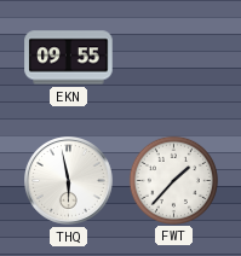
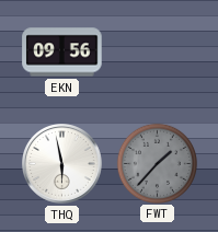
EKN: 09:55 -> 09:56 (62, 53)
FWT dial: white -> grey (157, 163)
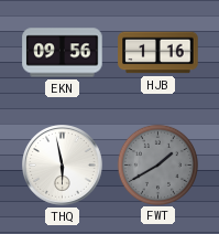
HJB: none -> 1:16 (158, 53)
FWT: 1:37 -> 1:40 (157, 164)
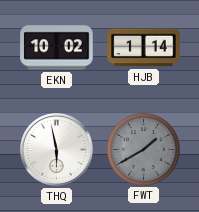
EKN: 09:56 -> 10:02 (57, 48)
HJB: 1:16 -> 1:14 (144, 48)
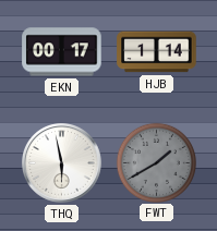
EKN: 10:02 -> 00:17 (62, 52)
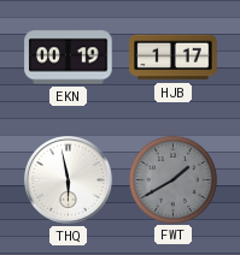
EKN: 00:17 -> 00:19 (69, 58)
HJB: 1:14 -> 1:17 (174, 58)
